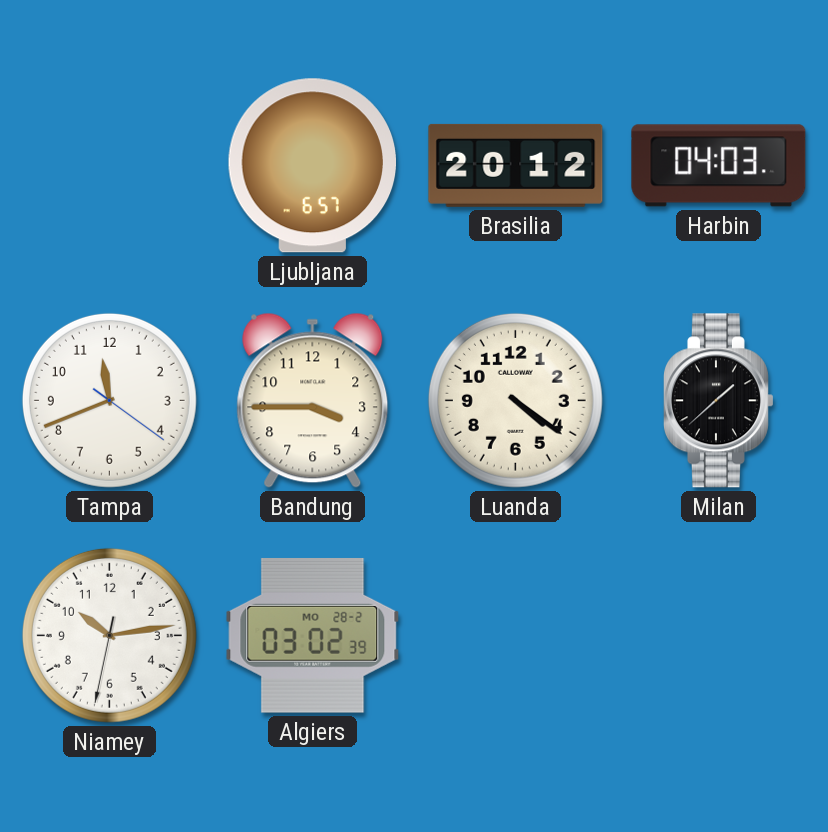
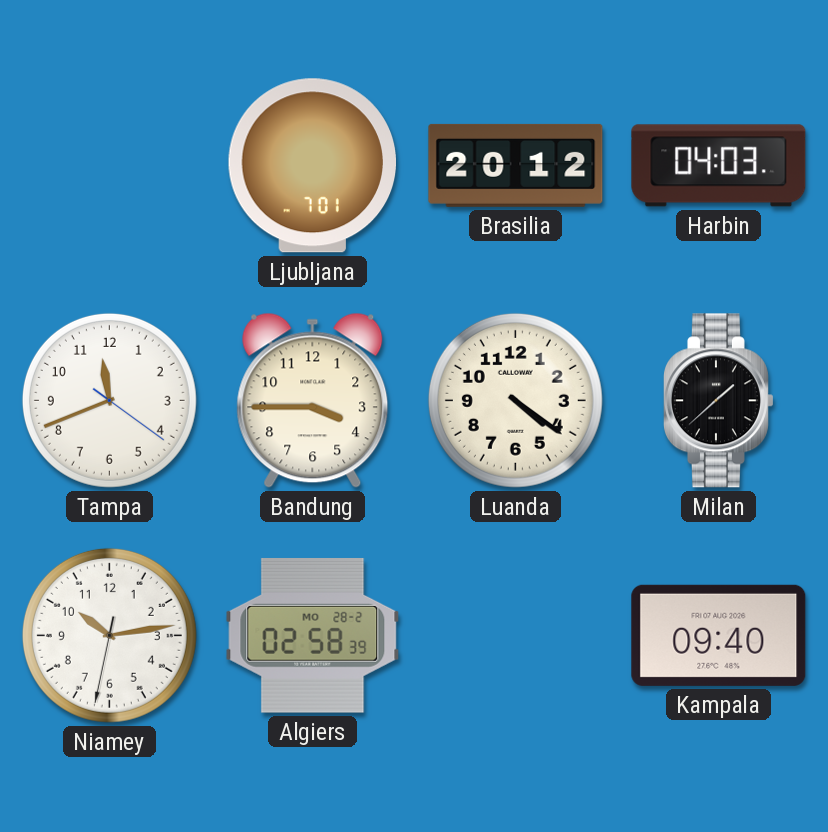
Ljubljana: 6:57 -> 7:01 (313, 166)
Algiers: 03:02 -> 02:58 (313, 635)
Kampala: none -> 09:40 (719, 635)
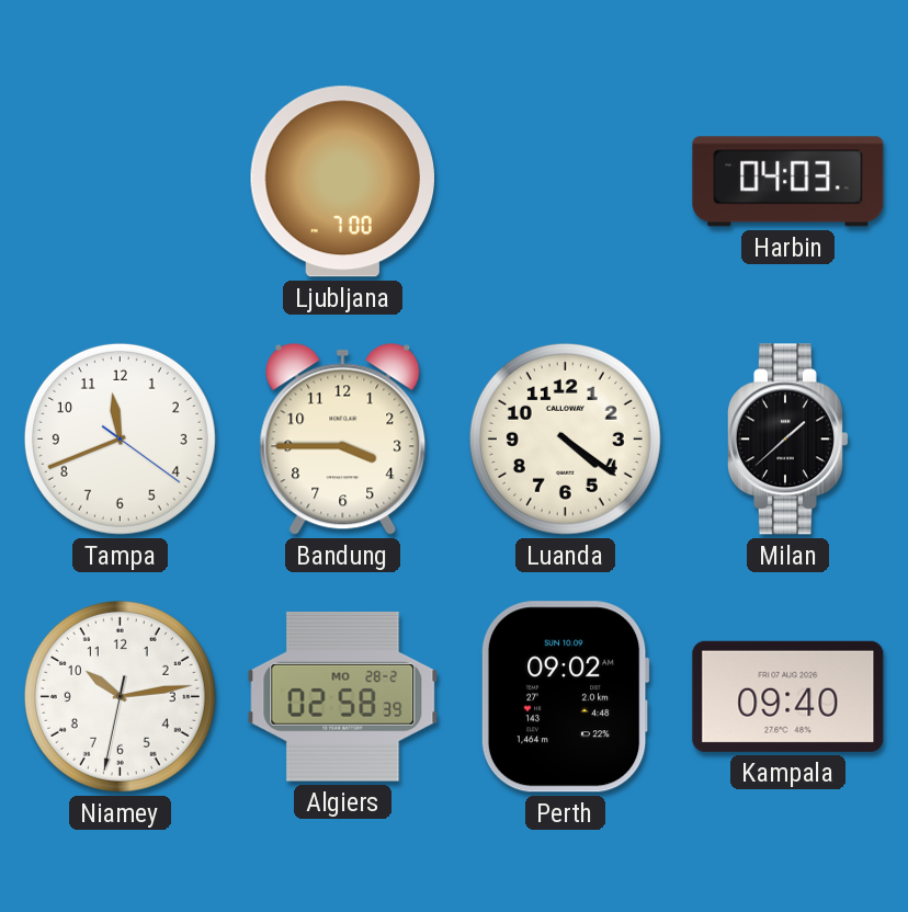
Ljubljana: 7:01 -> 7:00 (343, 182)
Brasilia: 20:12 -> none (516, 165)
Perth: none -> 09:02 (565, 697)
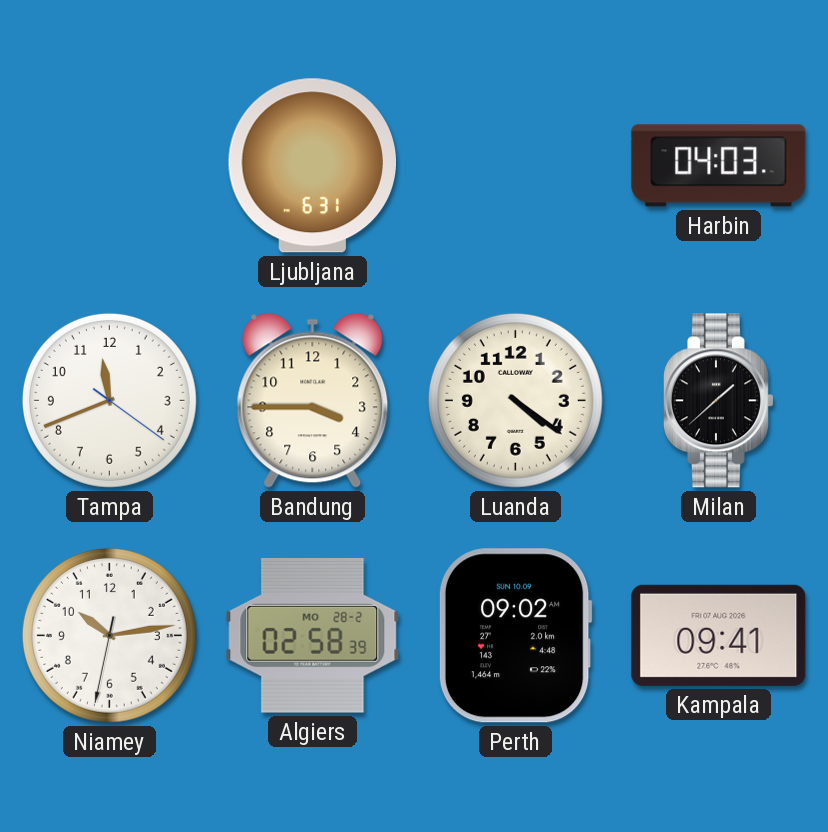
Ljubljana: 7:00 -> 6:31 (313, 166)
Kampala: 09:40 -> 09:41 (719, 635)
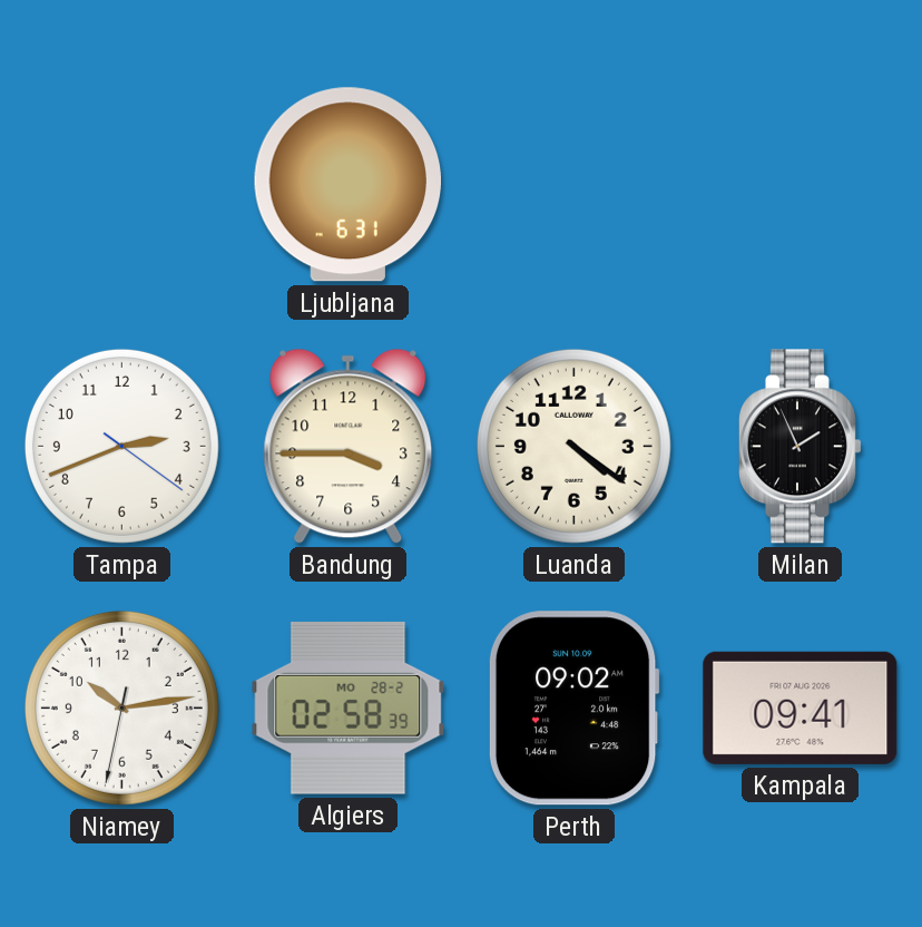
Harbin: 04:03 -> none (719, 166)
Tampa: 11:41 -> 2:41 (121, 446)
Milan: 1:38 -> 1:56 (800, 447)
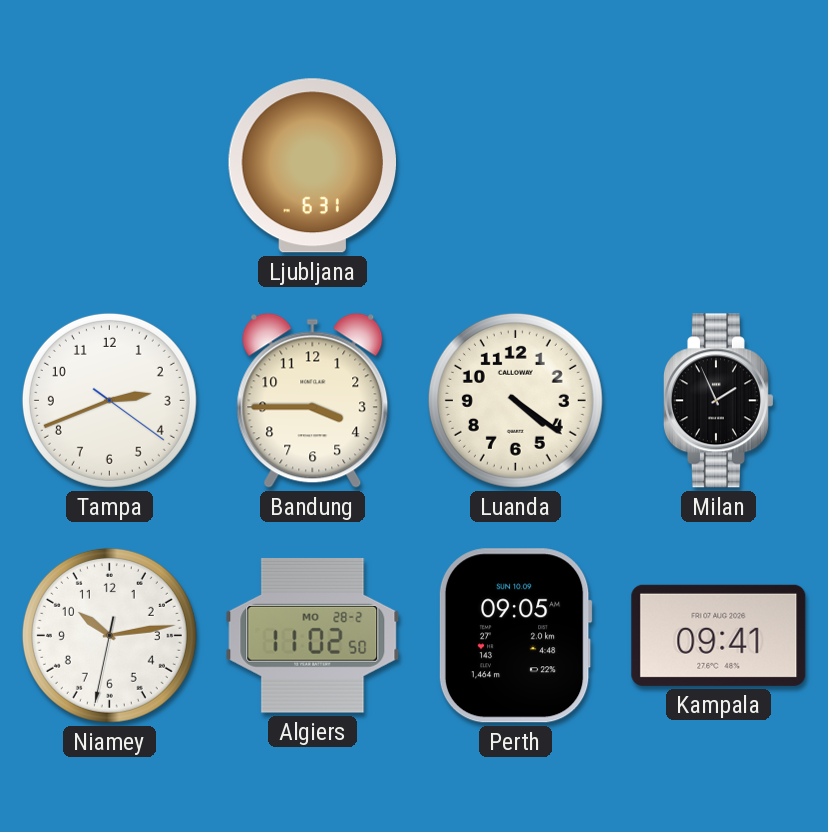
Algiers: 02:58 -> 11:02 (313, 635)
Perth: 09:02 -> 09:05 (515, 636)
